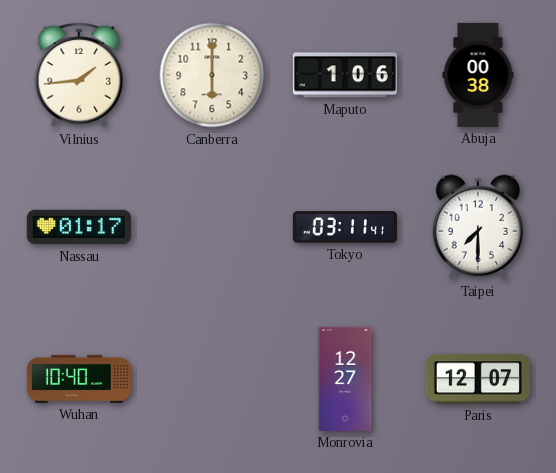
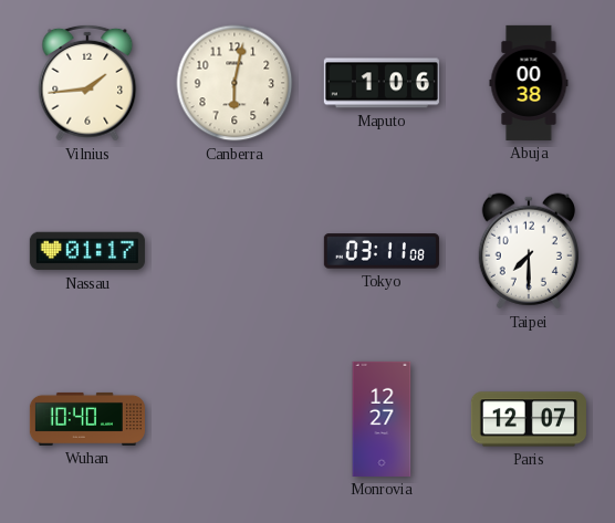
Canberra: 6:00 -> 6:02 (234, 83)
Tokyo: 03:11:41 -> 03:11:08 (382, 251)
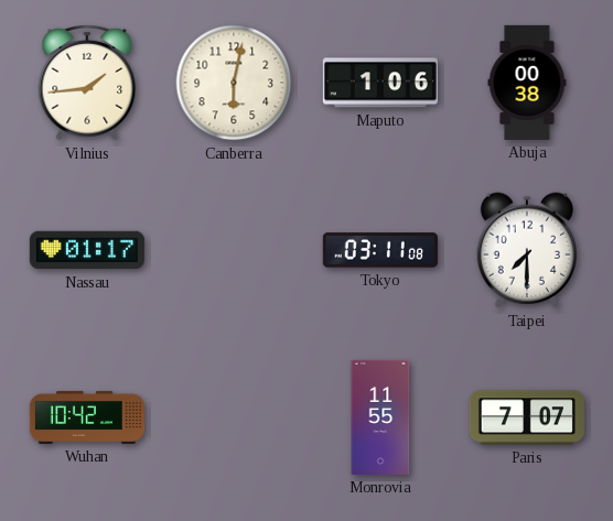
Wuhan: 10:40 -> 10:42 (87, 417)
Monrovia: 12:27 -> 11:55 (380, 417)
Paris: 12:07 -> 7:07 (527, 417)
